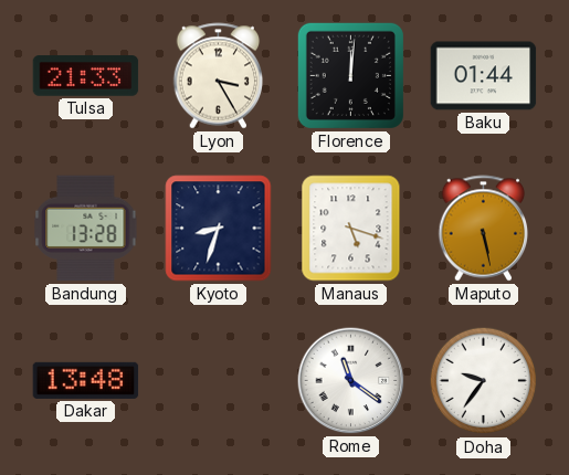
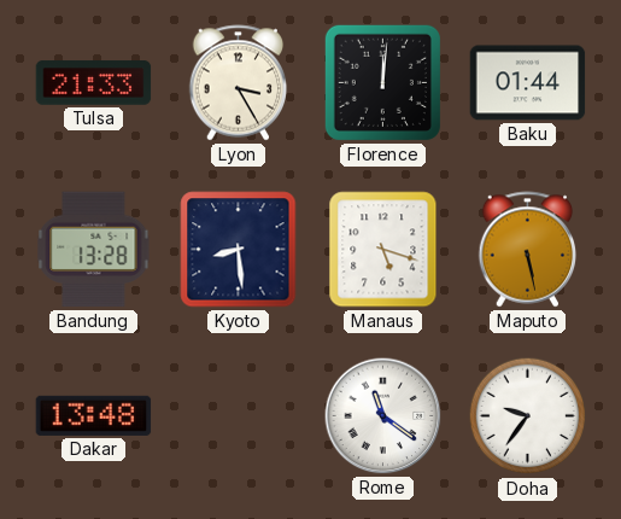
Kyoto: 8:33 -> 8:29 (239, 250)
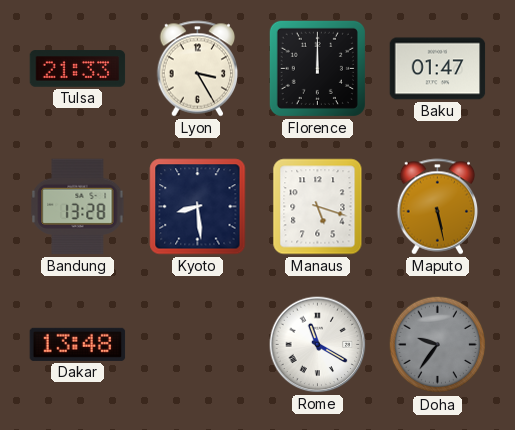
Florence: 12:01 -> 12:00 (317, 68)
Baku: 01:44 -> 01:47 (438, 69)
Rome: 11:21 -> 11:20 (318, 345)
Doha dial: white -> grey (438, 345)
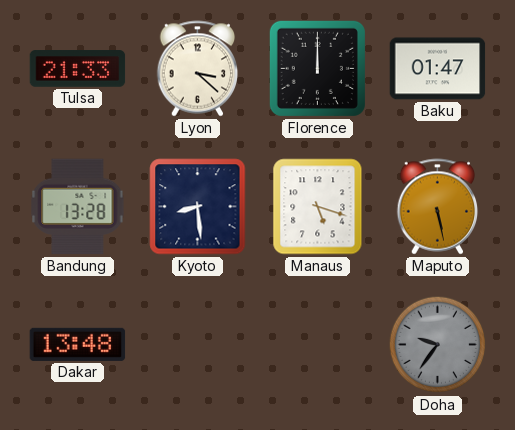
Lyon: 3:25 -> 3:22 (198, 69)
Rome: 11:20 -> none (318, 345)
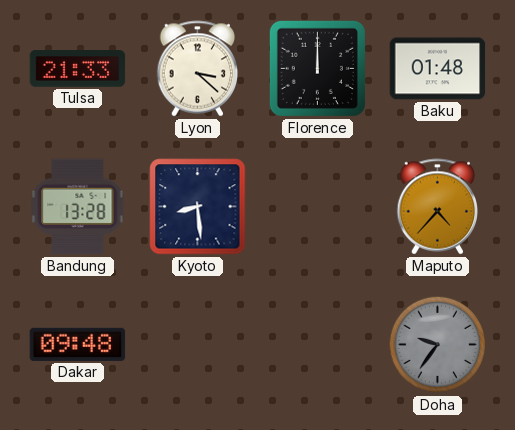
Baku: 01:47 -> 01:48 (438, 69)
Manaus: 5:18 -> none (318, 207)
Maputo: 5:28 -> 4:37 (438, 207)
Dakar: 13:48 -> 09:48 (78, 344)
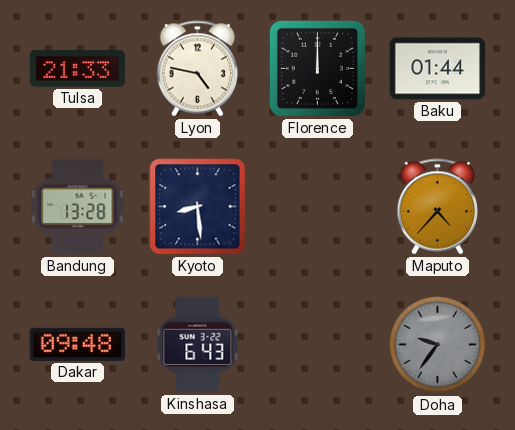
Lyon: 3:22 -> 4:47 (198, 69)
Baku: 01:48 -> 01:44 (438, 69)
Kinshasa: none -> 6:43 (198, 345)
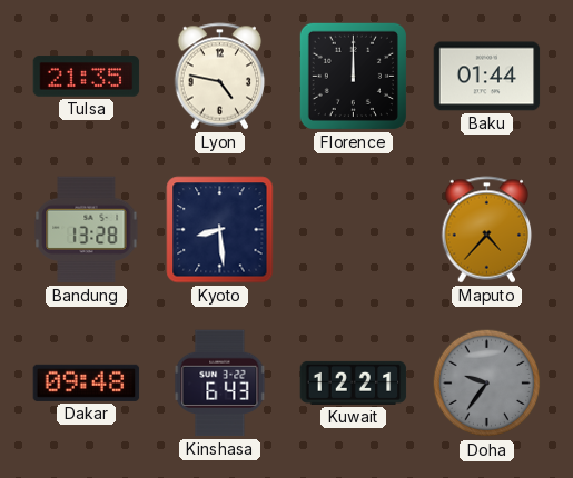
Tulsa: 21:33 -> 21:35 (87, 77)
Kuwait: none -> 12:21 (354, 382)
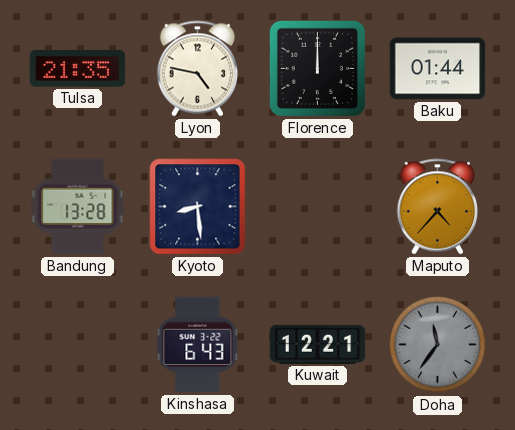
Dakar: 09:48 -> none (87, 382)
Doha: 9:36 -> 11:36 (438, 345)
